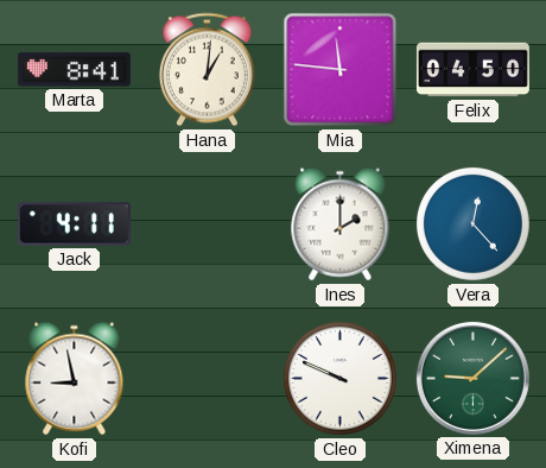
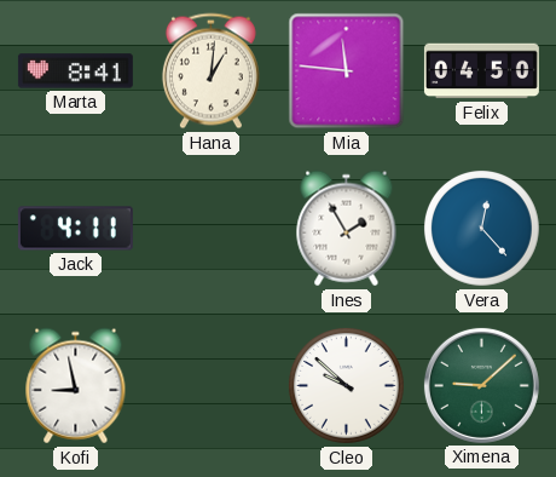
Ines: 2:00 -> 1:55 (347, 229)
Cleo: 9:49 -> 9:52 (347, 386)
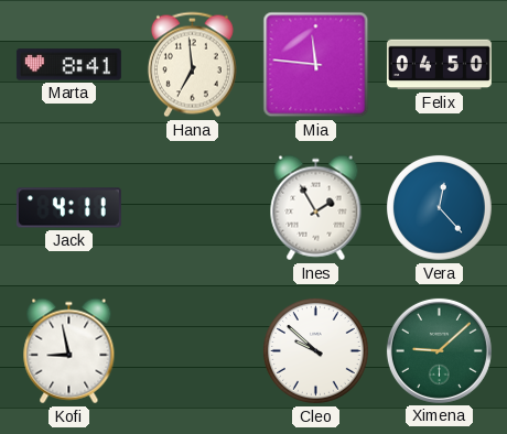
Hana: 1:01 -> 6:59 (192, 65)
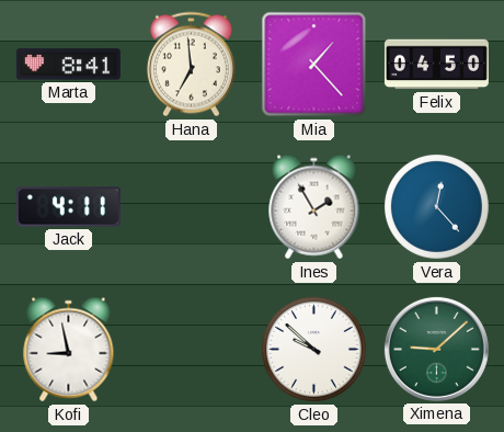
Mia: 11:46 -> 1:23 (314, 65)
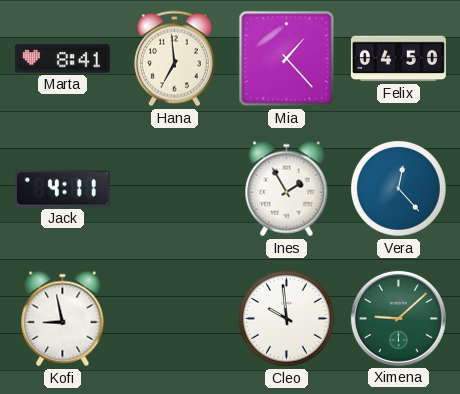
Cleo: 9:52 -> 9:59 (287, 319)
